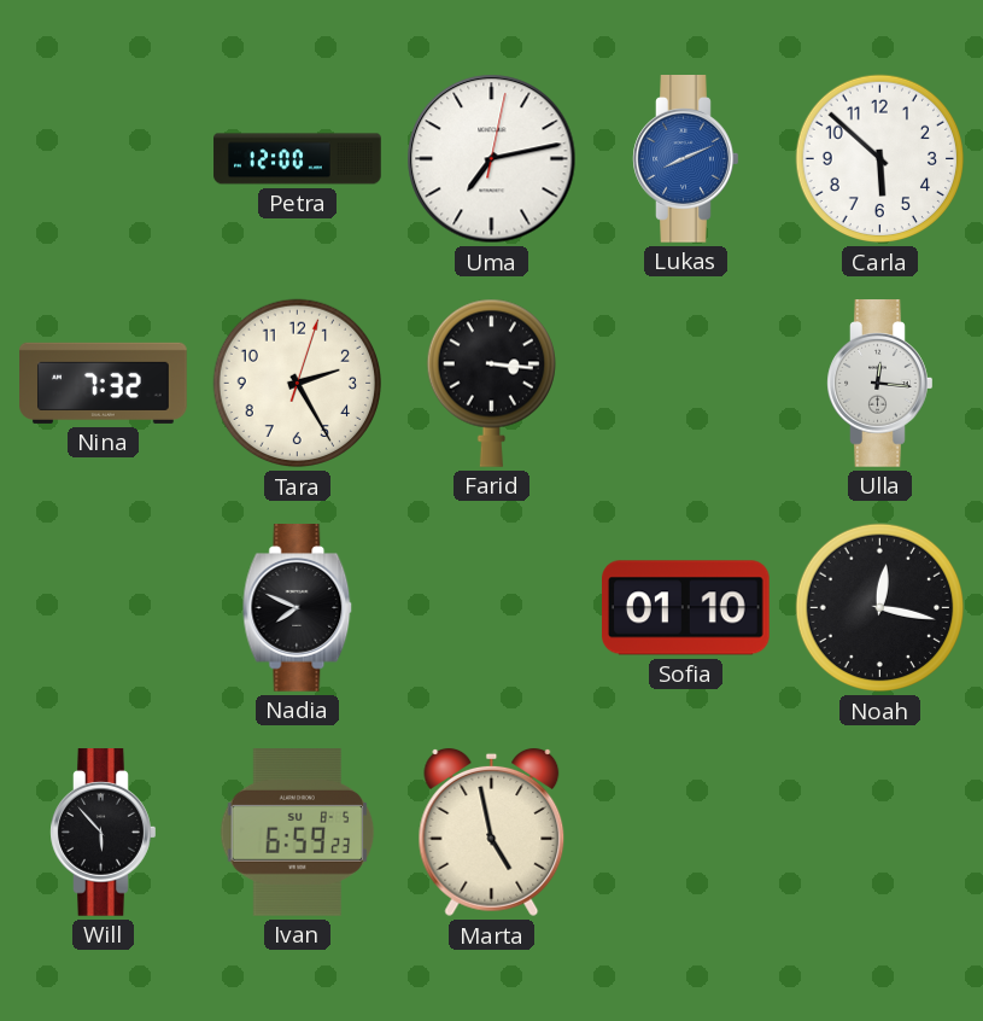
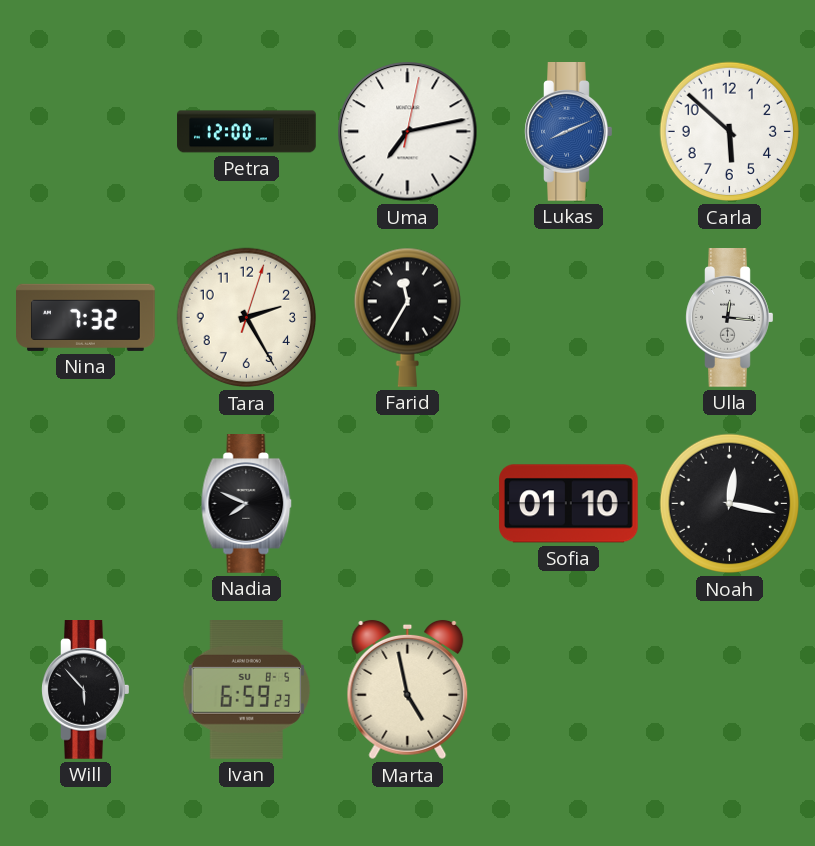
Farid: 3:16 -> 11:35 (407, 317)
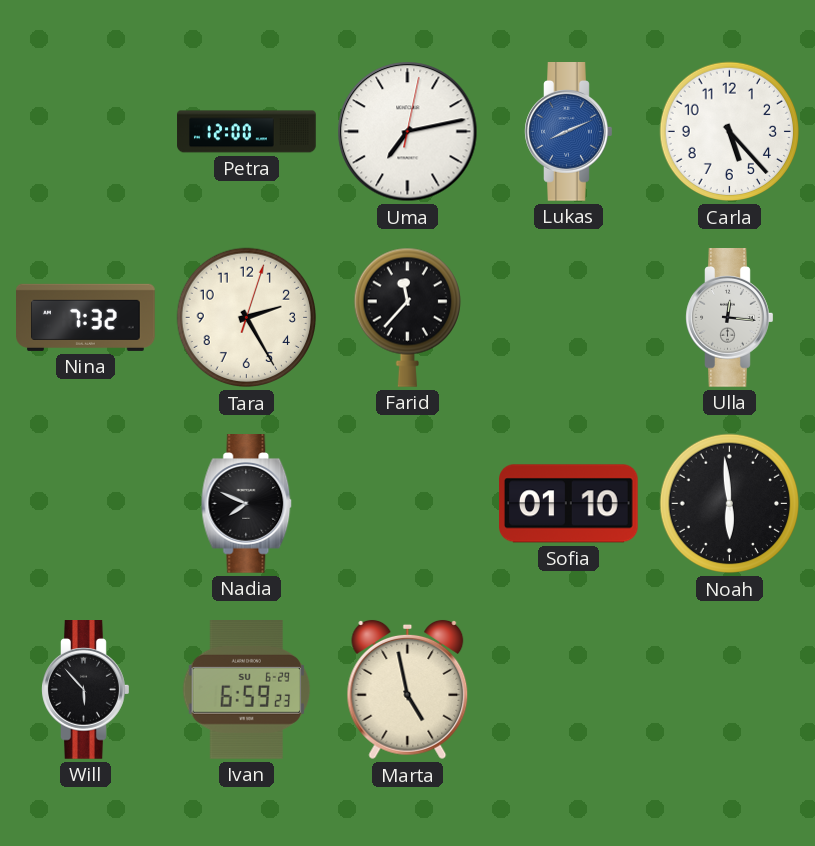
Carla: 5:52 -> 5:23 (730, 132)
Farid: 11:35 -> 11:37 (407, 317)
Noah: 12:17 -> 5:59 (730, 504)
Ivan date: SU 8-5 -> SU 6-29 (247, 690)
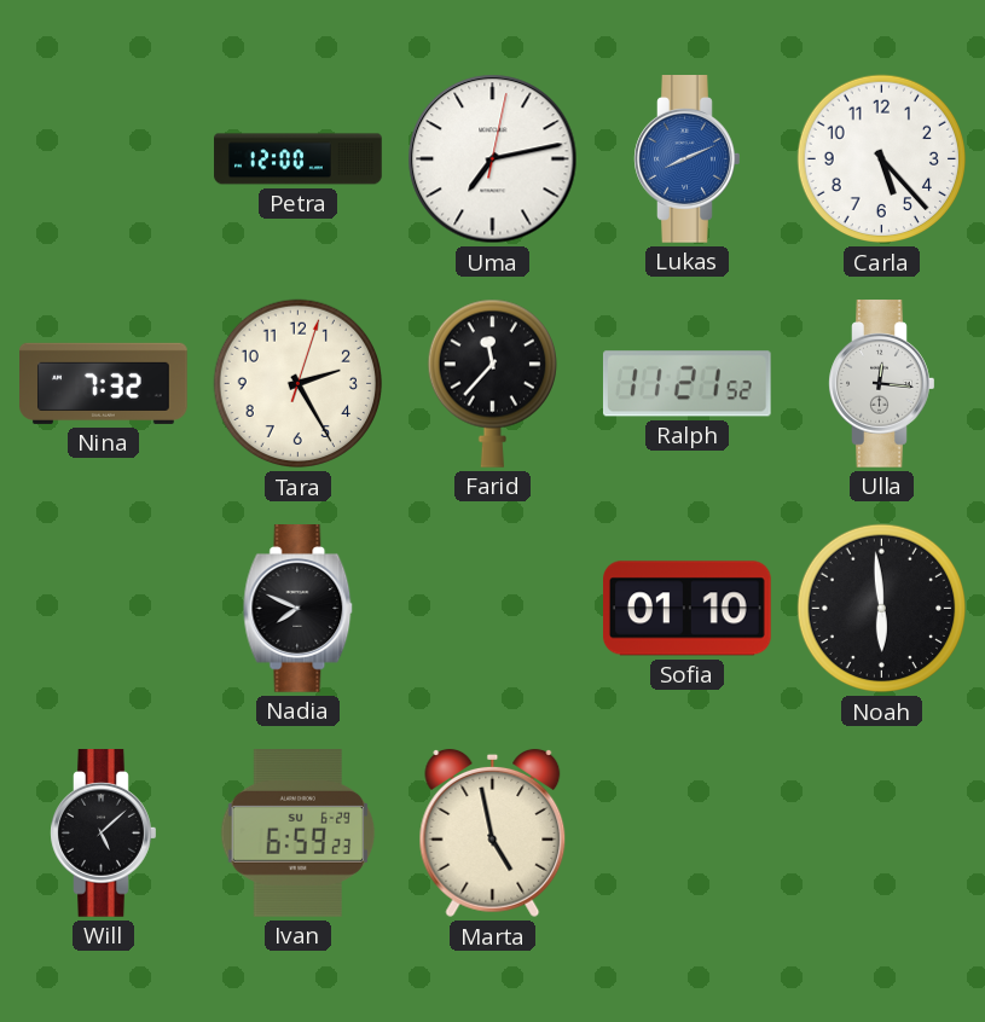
Ralph: none -> 11:21 (686, 384)
Will: 5:53 -> 5:08 (104, 834)
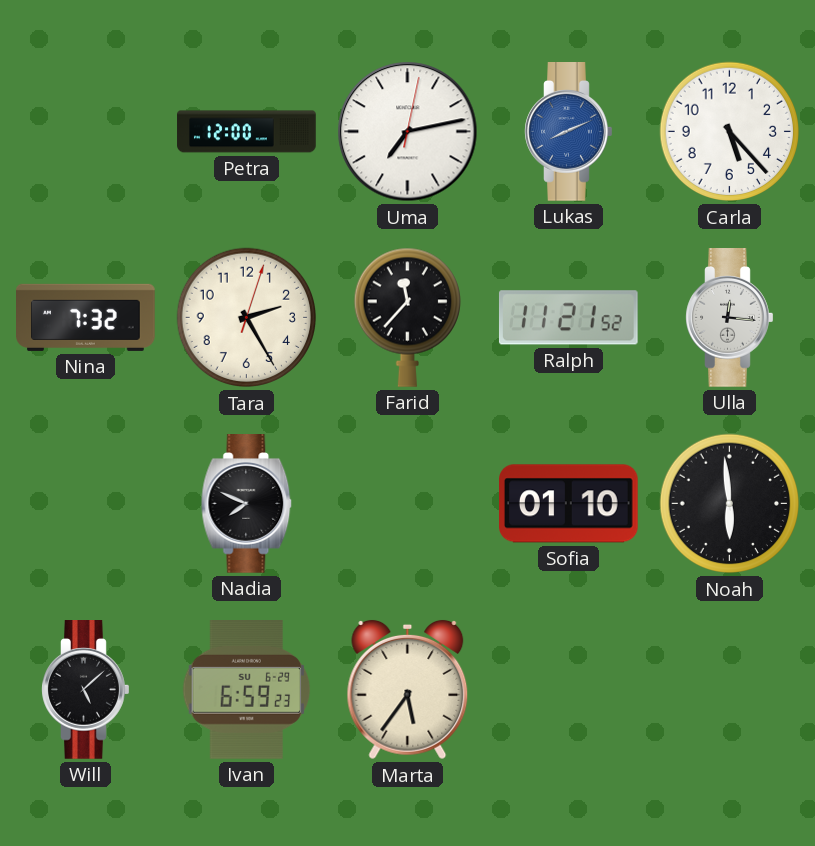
Marta: 4:58 -> 5:36 (408, 690)
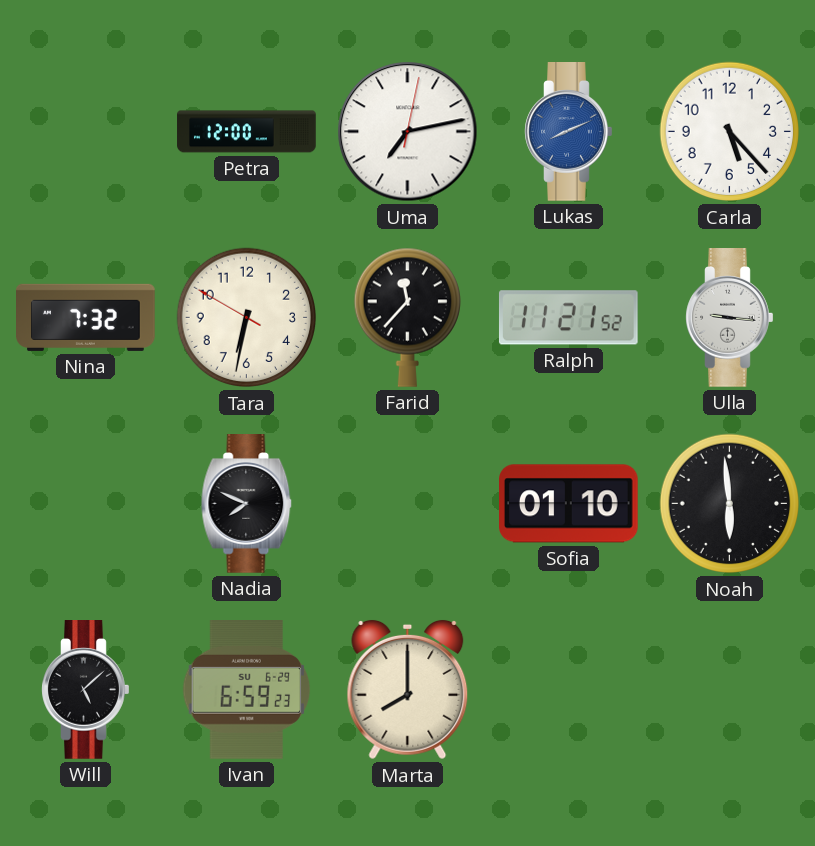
Tara: 2:25 -> 6:31 (247, 318)
Ulla: 12:16 -> 9:16 (730, 318)
Marta: 5:36 -> 8:00 (408, 690)
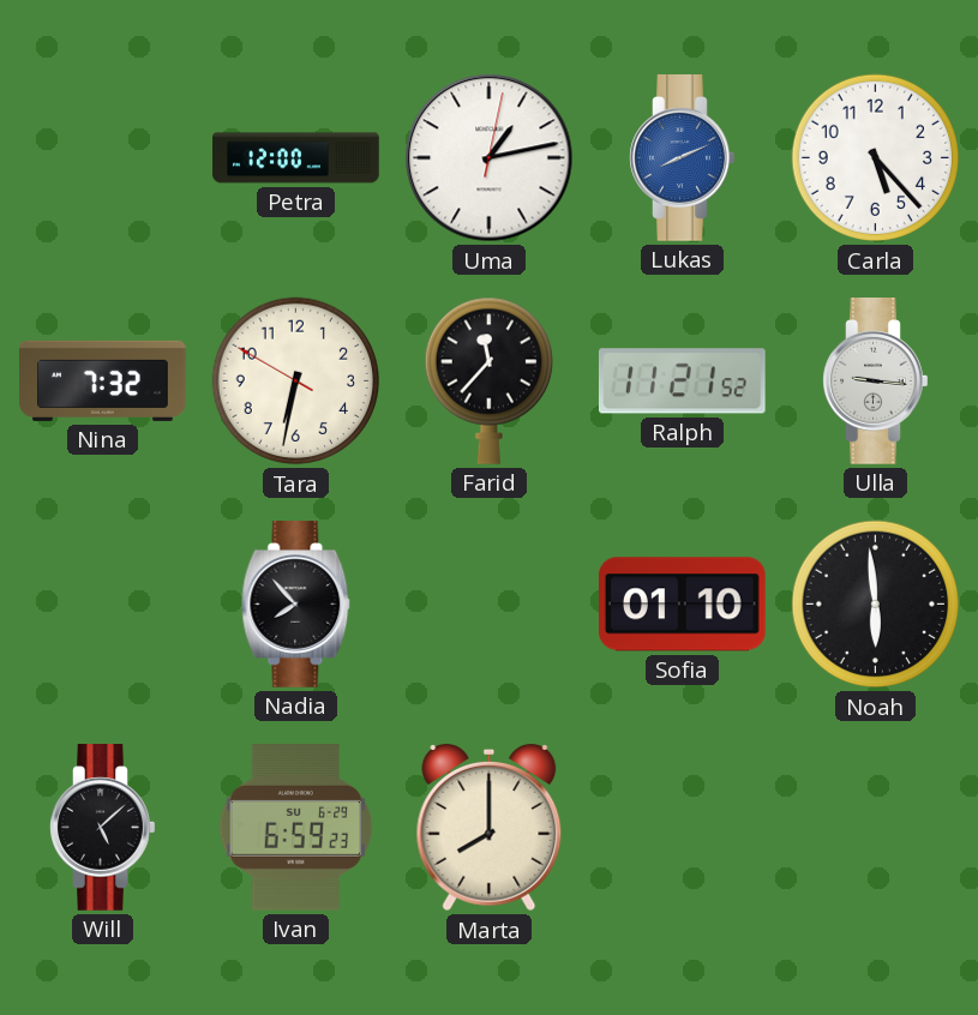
Uma: 7:13 -> 1:13 (490, 158)
Nadia: 7:49 -> 7:53 (296, 605)
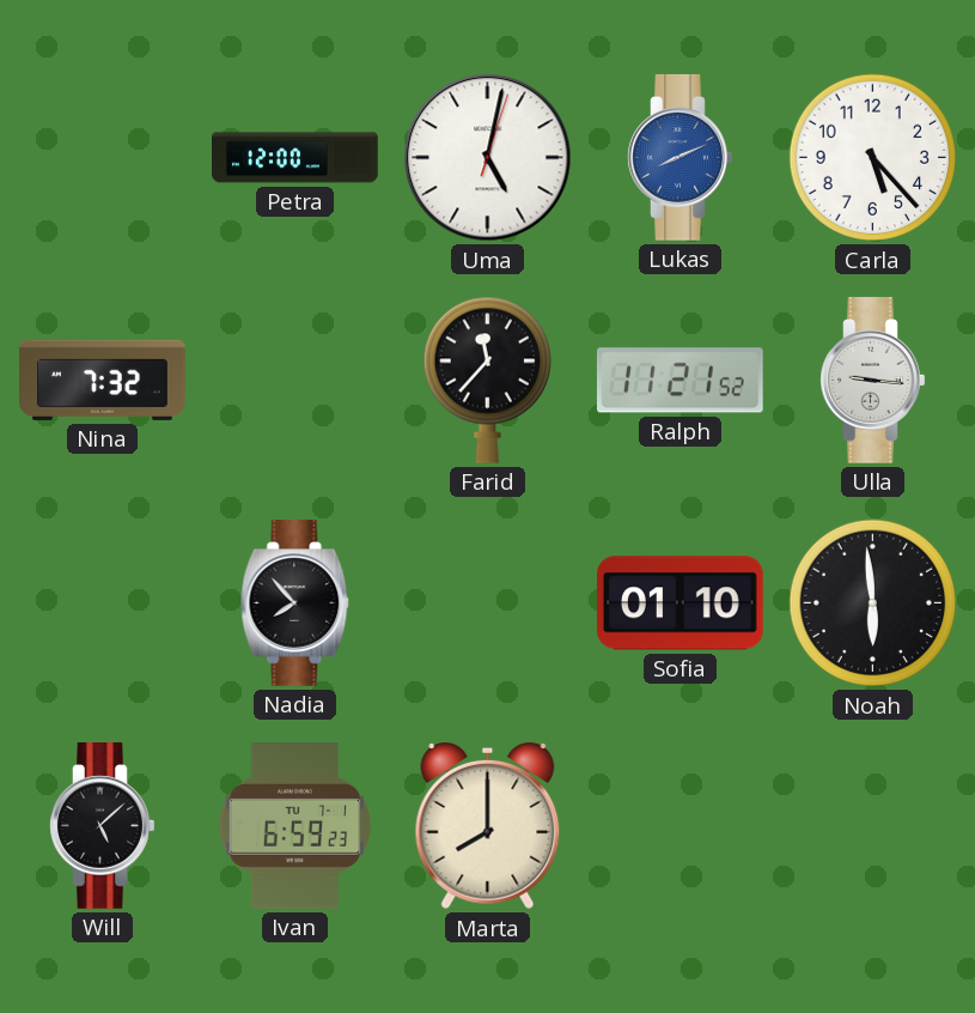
Uma: 1:13 -> 5:02 (488, 158)
Tara: 6:31 -> none (296, 382)
Ivan date: SU 6-29 -> TU 7-1 (295, 826)
